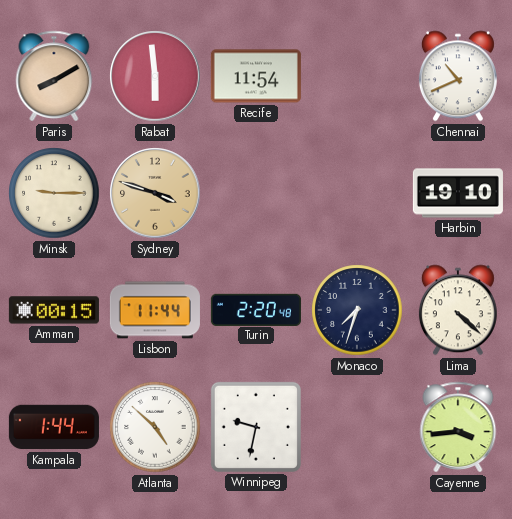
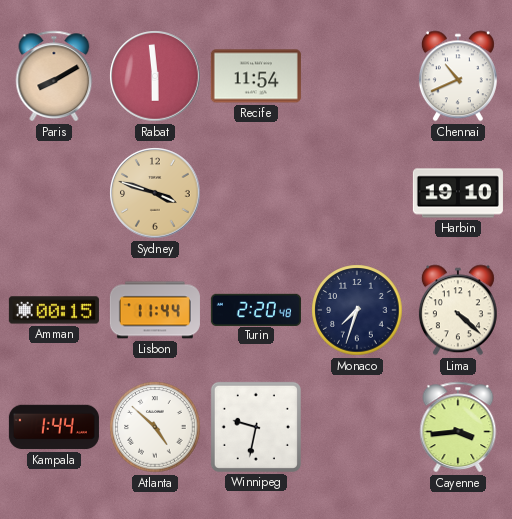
Minsk: 9:15 -> none (54, 193)
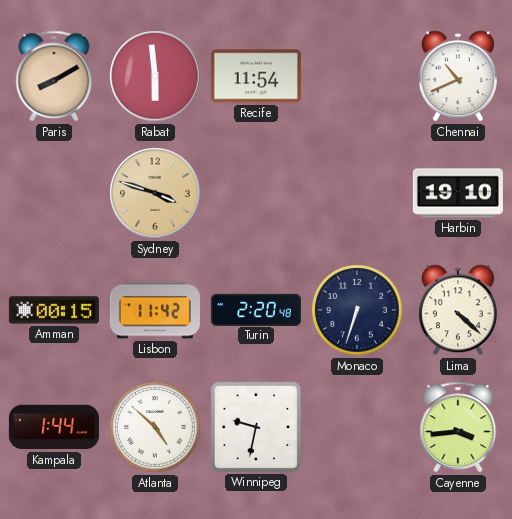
Lisbon: 11:44 -> 11:42 (155, 310)
Monaco: 7:33 -> 6:33 (357, 310)
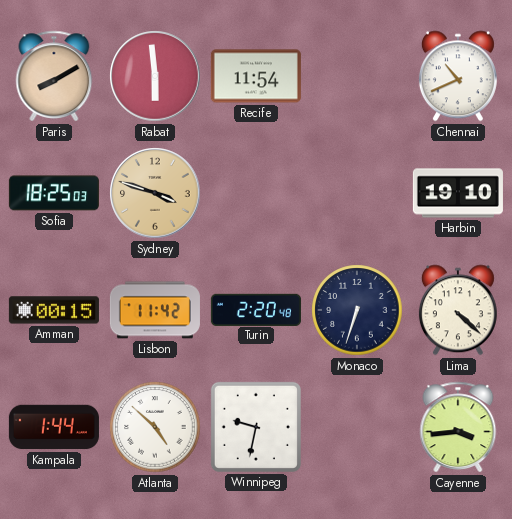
Sofia: none -> 18:25 (54, 193)
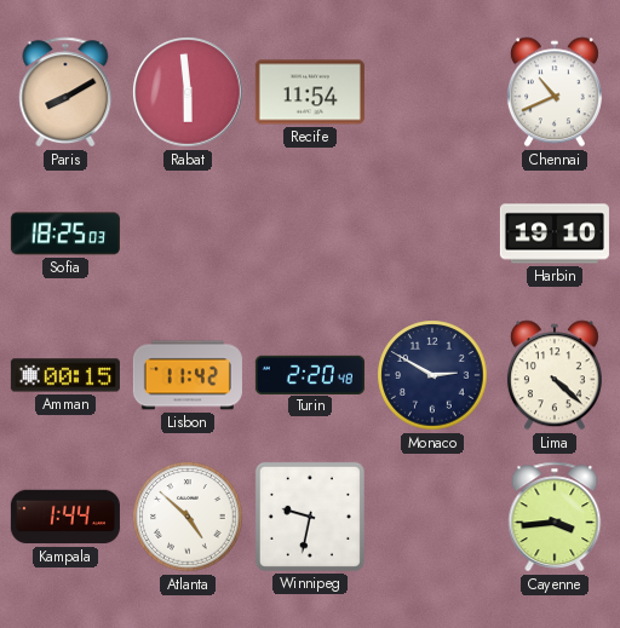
Sydney: 3:48 -> none (155, 193)
Monaco: 6:33 -> 2:50 (432, 375)
